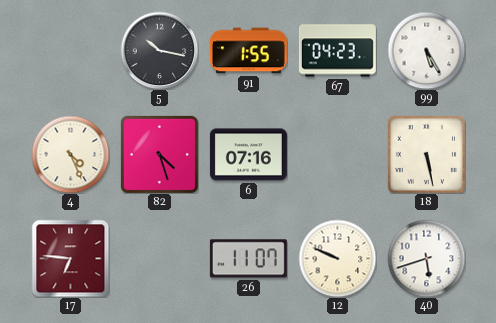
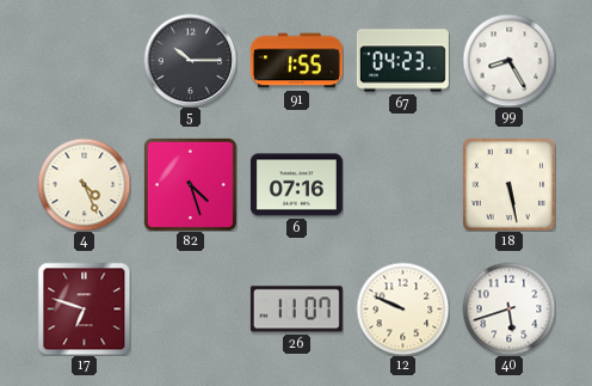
5: 10:17 -> 10:15 (190, 60)
99: 5:25 -> 8:25 (508, 60)
17: 6:46 -> 6:48 (84, 308)
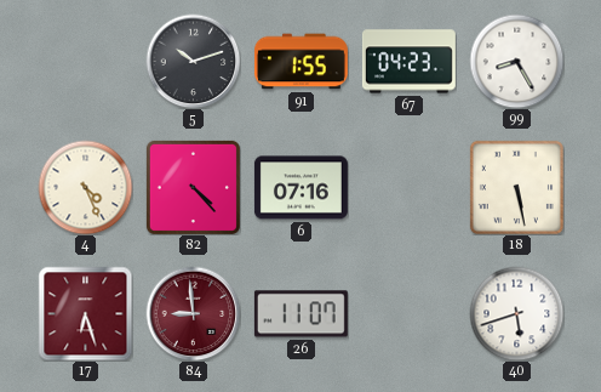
5: 10:15 -> 10:12 (193, 61)
82: 4:27 -> 4:23 (193, 187)
17: 6:48 -> 6:27 (85, 313)
84: none -> 8:59 (193, 313)
12: 9:49 -> none (402, 308)
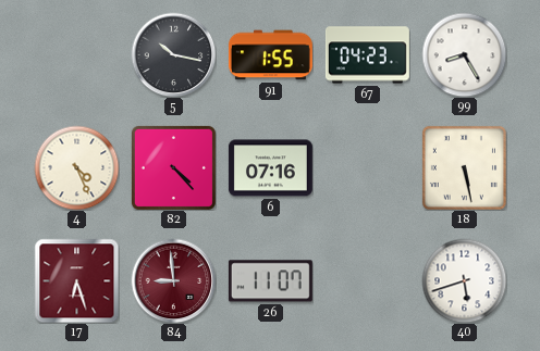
5: 10:12 -> 10:17 (173, 54)
